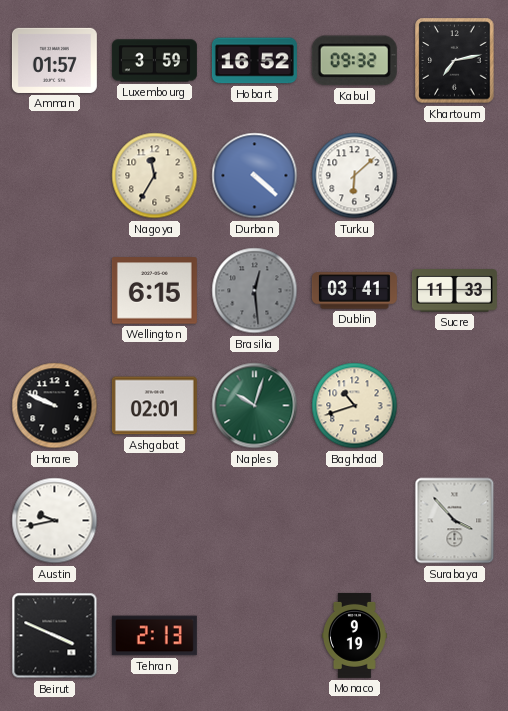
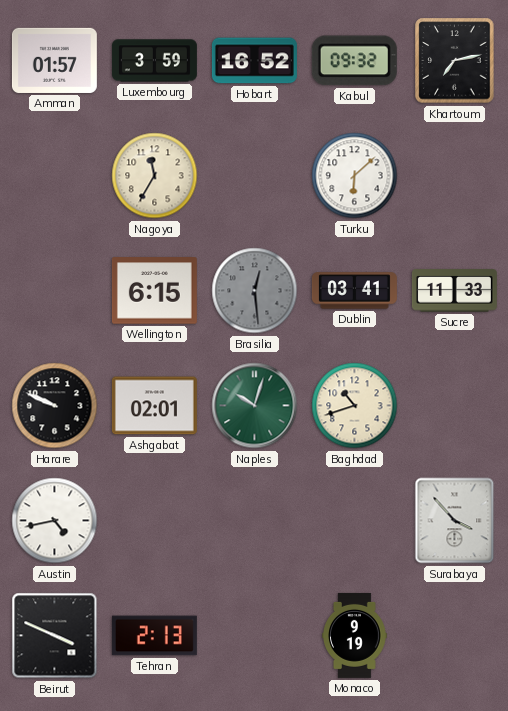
Durban: 4:22 -> none (255, 176)
Austin: 9:43 -> 4:43 (55, 521)
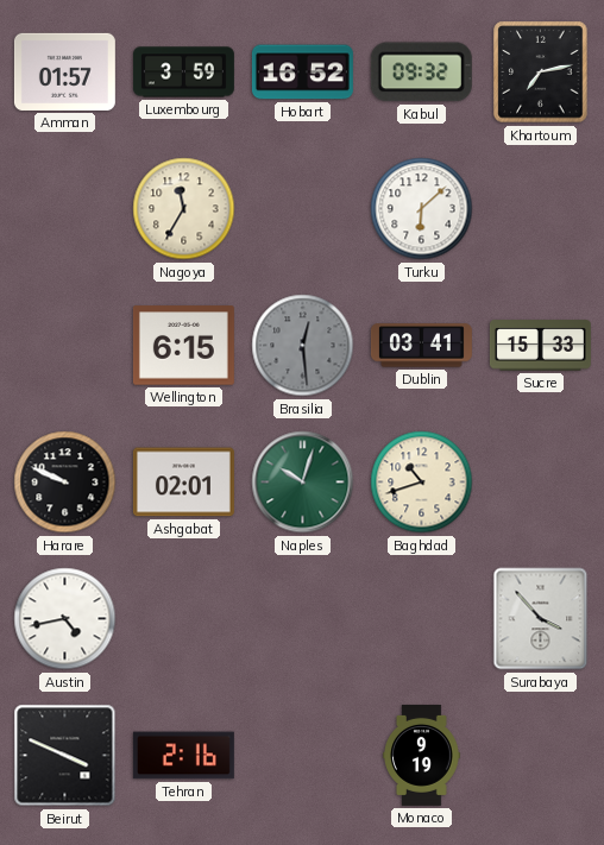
Sucre: 11:33 -> 15:33 (540, 346)
Tehran: 2:13 -> 2:16 (183, 756)
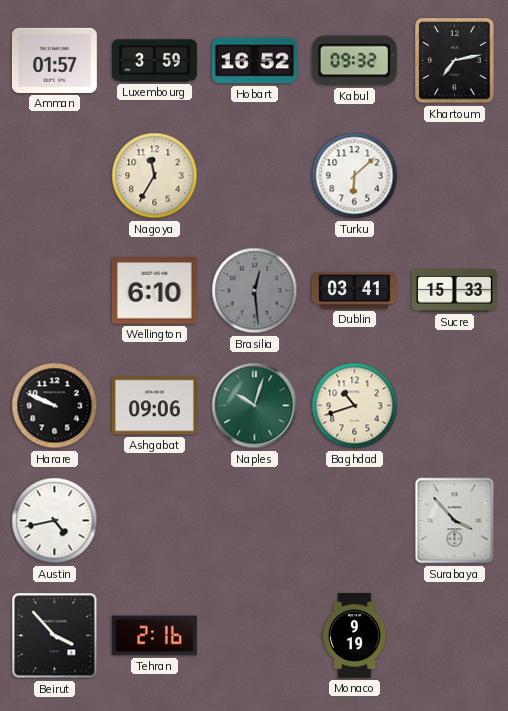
Wellington: 6:15 -> 6:10 (154, 291)
Ashgabat: 02:01 -> 09:06 (154, 406)
Beirut: 3:49 -> 3:53 (55, 636)
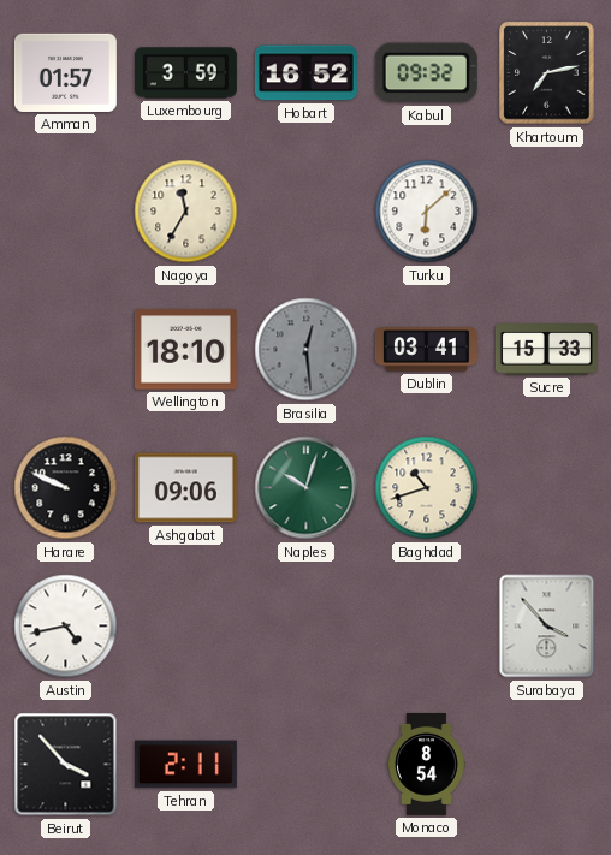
Wellington: 6:10 -> 18:10 (185, 350)
Tehran: 2:16 -> 2:11 (185, 765)
Monaco: 9:19 -> 8:54 (427, 764)
